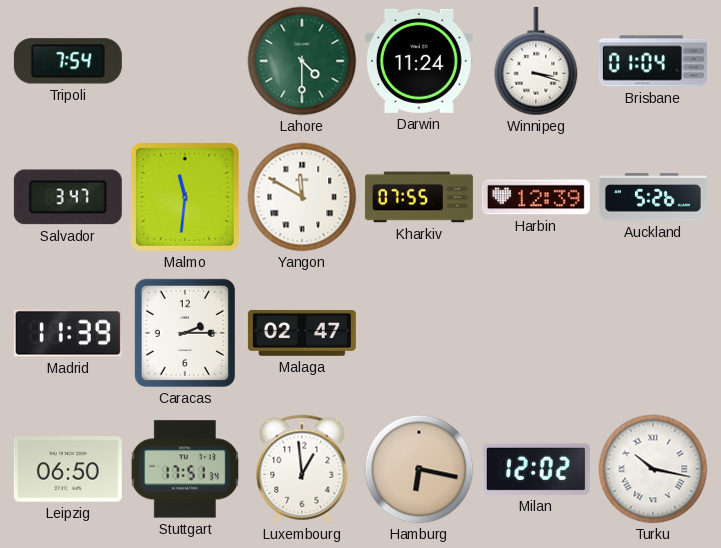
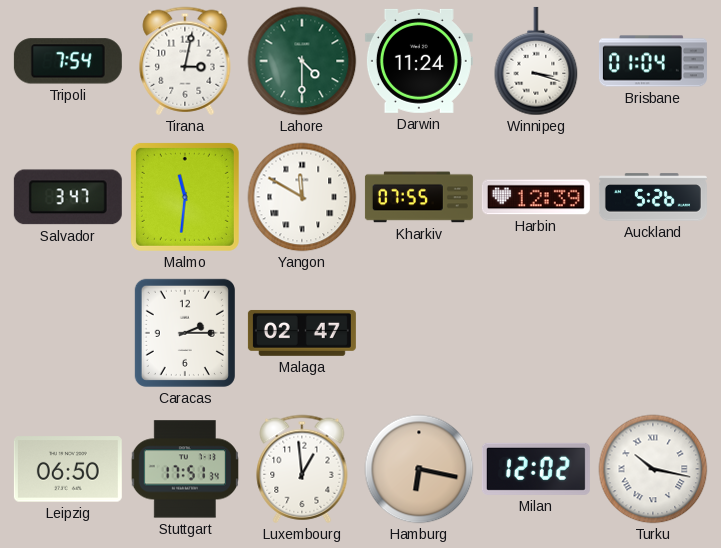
Tirana: none -> 3:02 (185, 61)
Madrid: 11:39 -> none (68, 333)
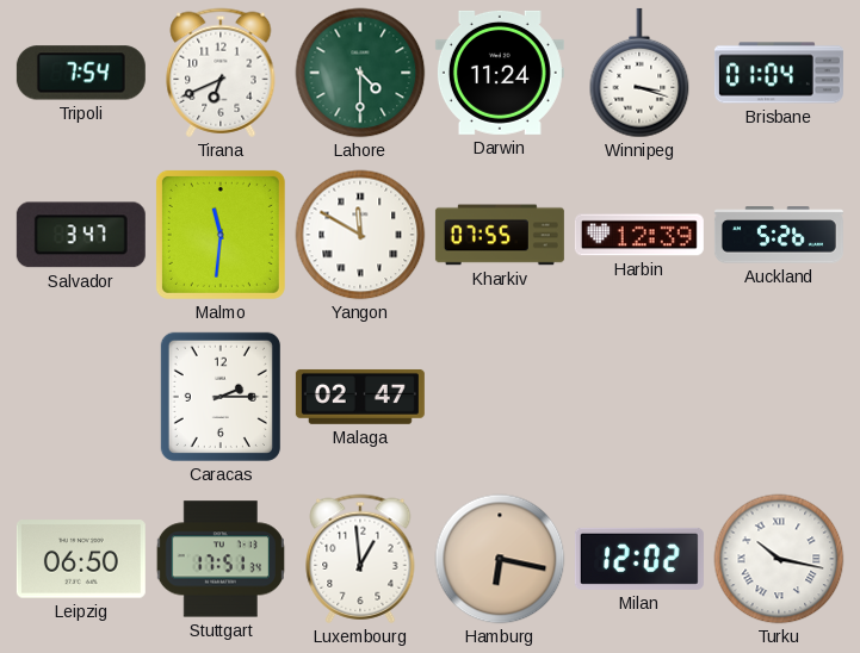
Tirana: 3:02 -> 6:41 (221, 73)
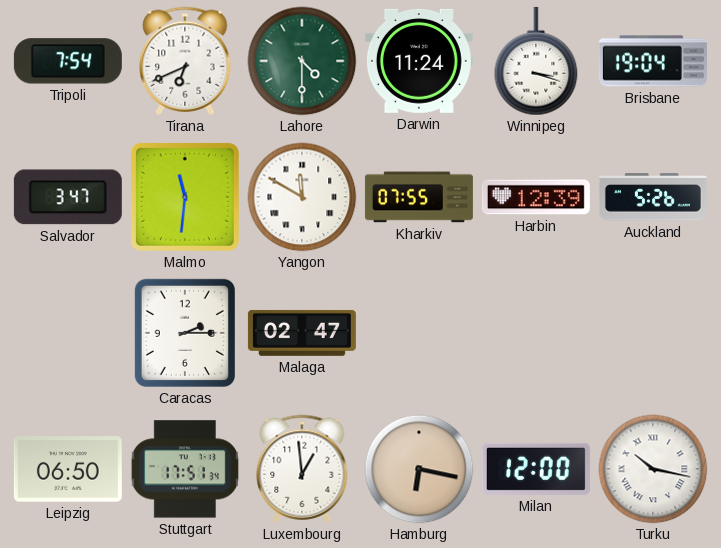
Brisbane: 01:04 -> 19:04 (653, 61)
Milan: 12:02 -> 12:00 (536, 469)
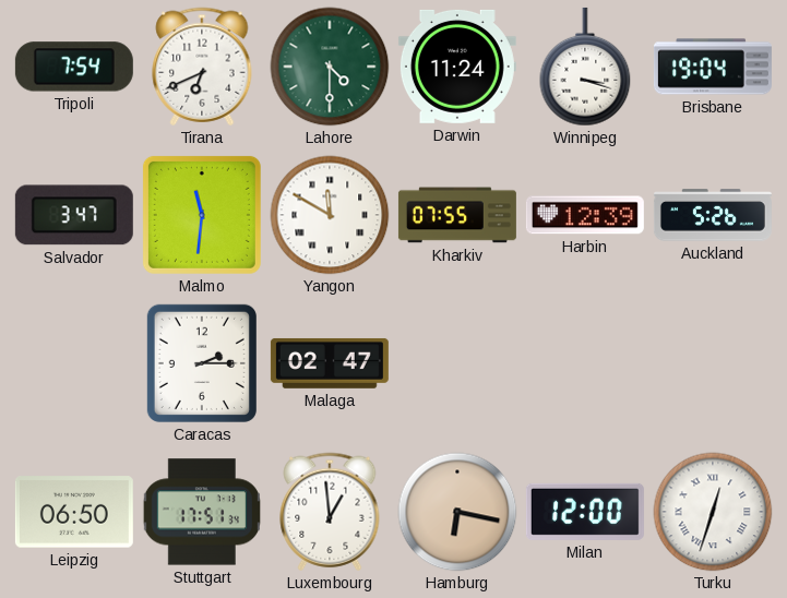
Turku: 10:17 -> 12:33 (713, 512)
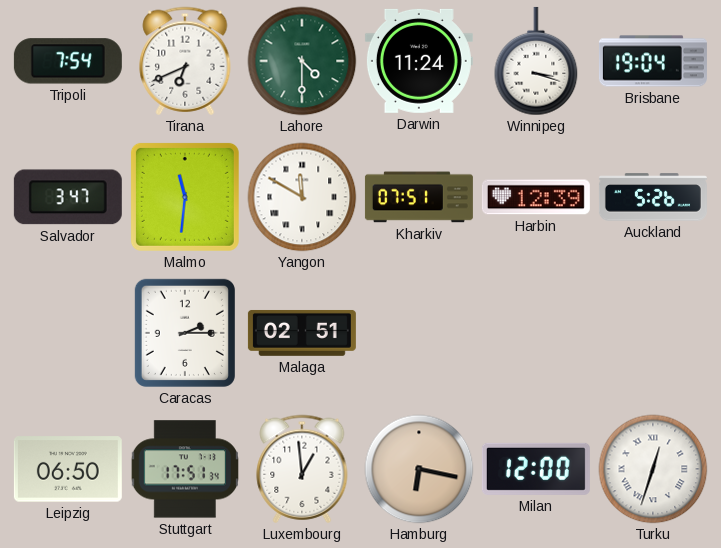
Kharkiv: 07:55 -> 07:51 (419, 197)
Malaga: 02:47 -> 02:51 (302, 333)
